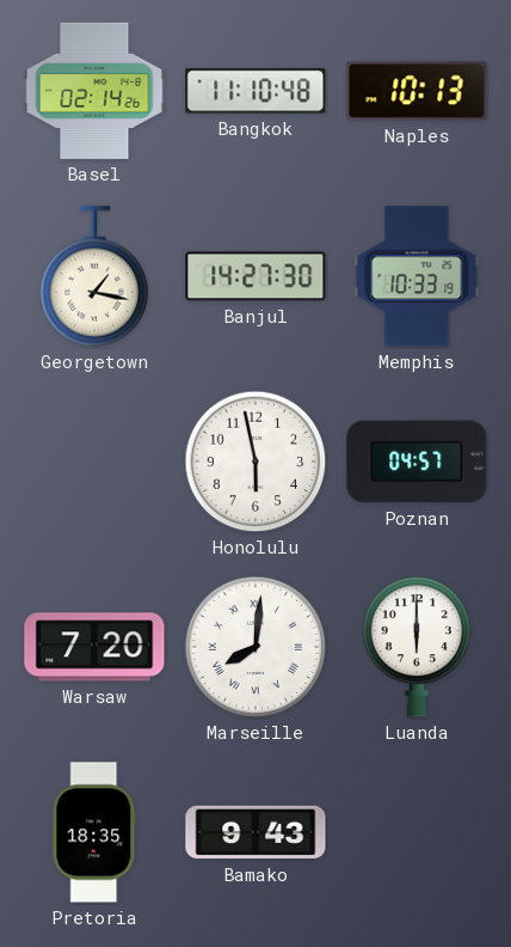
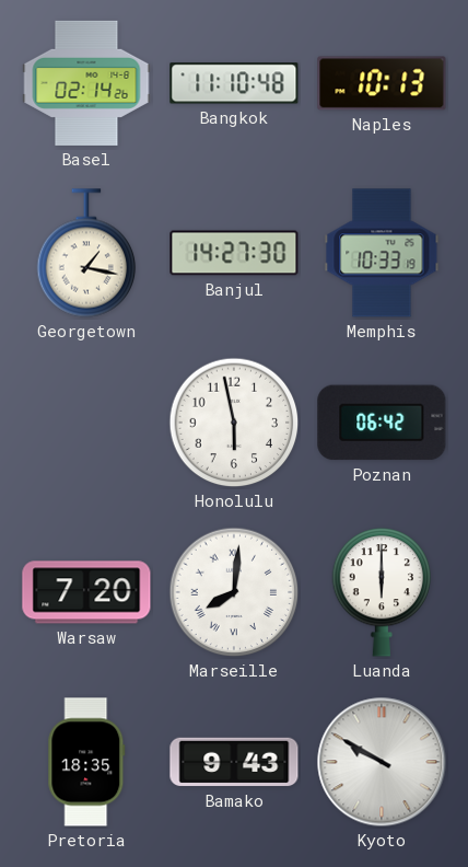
Poznan: 04:57 -> 06:42 (382, 423)
Kyoto: none -> 9:50 (382, 762)
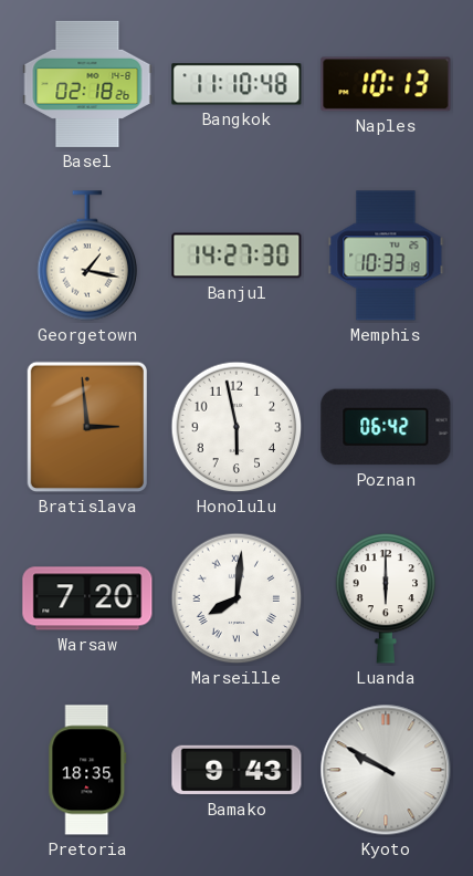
Basel: 02:14 -> 02:18 (87, 84)
Bratislava: none -> 2:59 (87, 427)
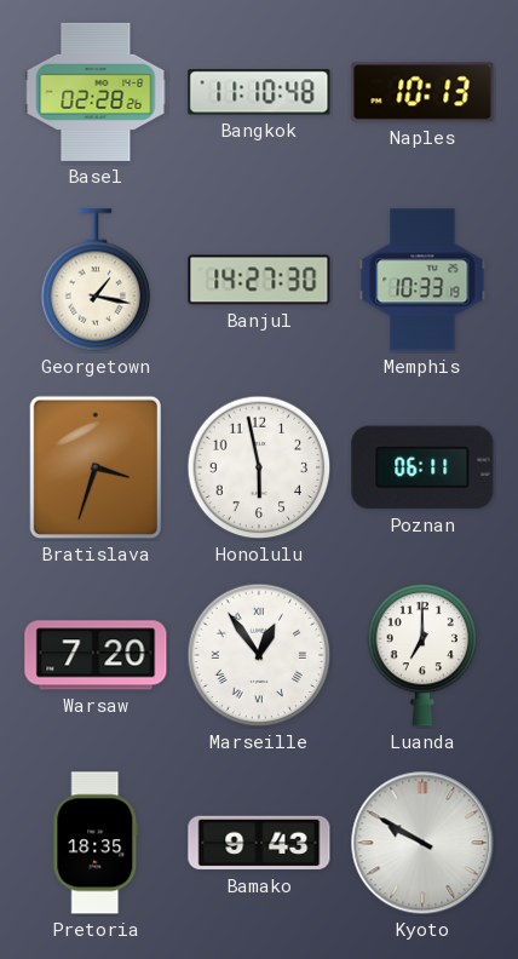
Basel: 02:18 -> 02:28 (96, 92)
Bratislava: 2:59 -> 3:33 (96, 467)
Poznan: 06:42 -> 06:11 (422, 467)
Marseille: 8:01 -> 12:54 (259, 655)
Luanda: 6:00 -> 7:00 (422, 655)
